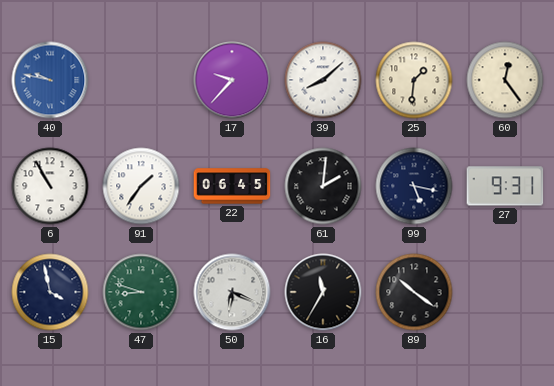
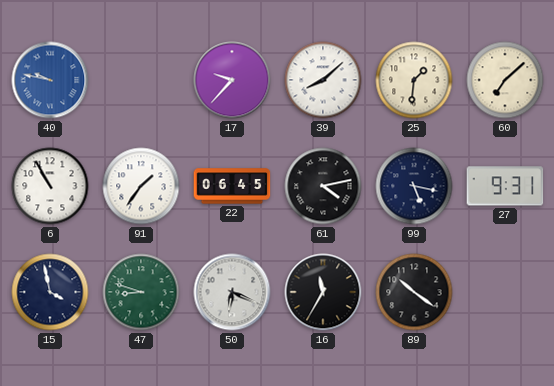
60: 12:24 -> 7:08 (505, 80)
61: 2:01 -> 4:13 (323, 186)
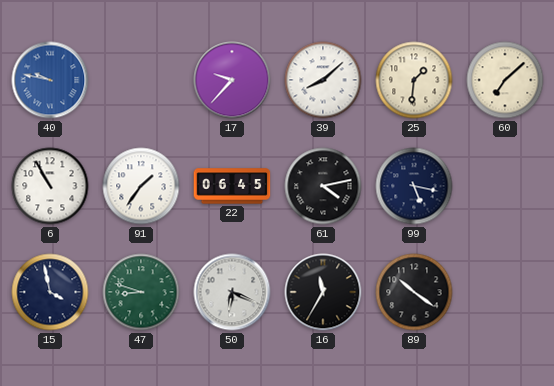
27: 9:31 -> none (505, 186)
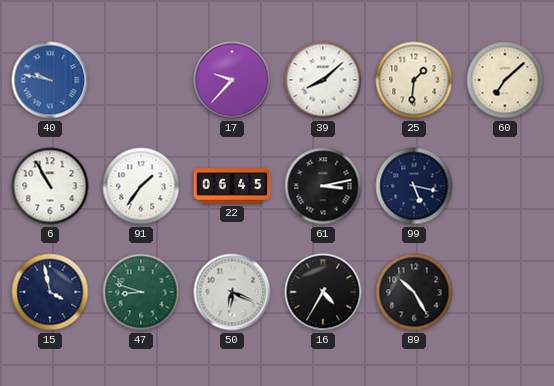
61: 4:13 -> 3:13 (323, 186)
16: 11:35 -> 4:35 (323, 292)
89: 10:21 -> 10:25 (414, 292)
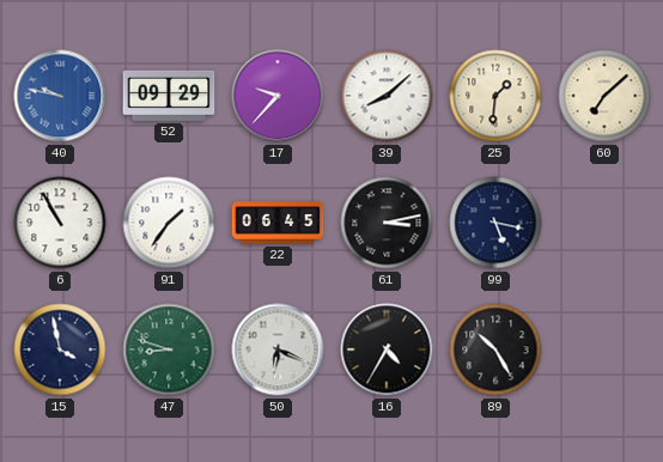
52: none -> 09:29 (169, 96)
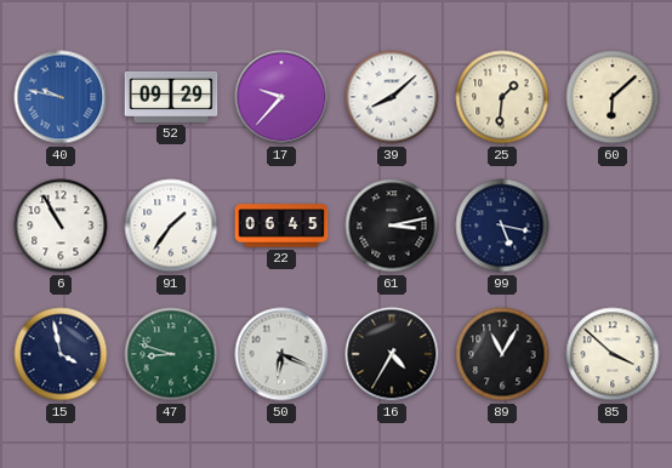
60: 7:08 -> 6:08 (613, 97)
89: 10:25 -> 11:05 (502, 354)
85: none -> 3:52 (613, 354)
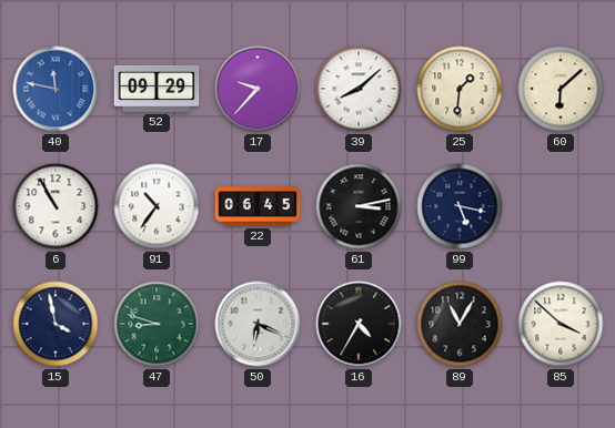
40: 9:47 -> 11:47 (56, 89)
91: 1:36 -> 10:36 (157, 206)
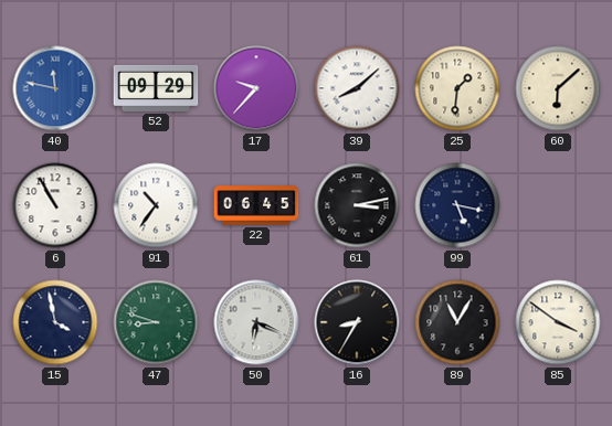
16: 4:35 -> 8:35 (357, 322)
85: 3:52 -> 3:51 (558, 322)
